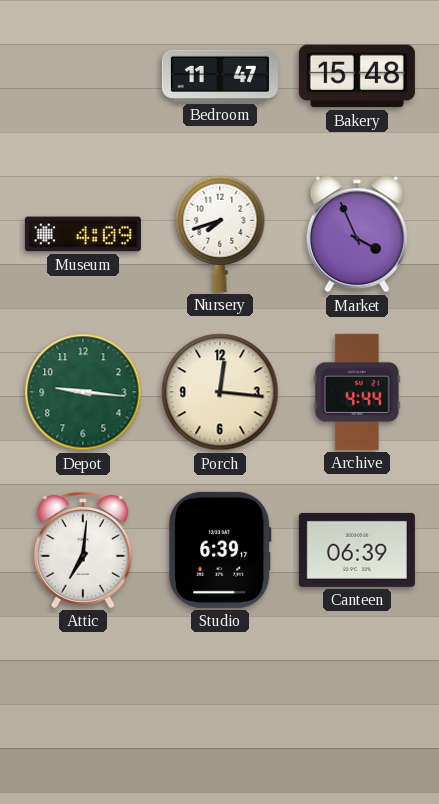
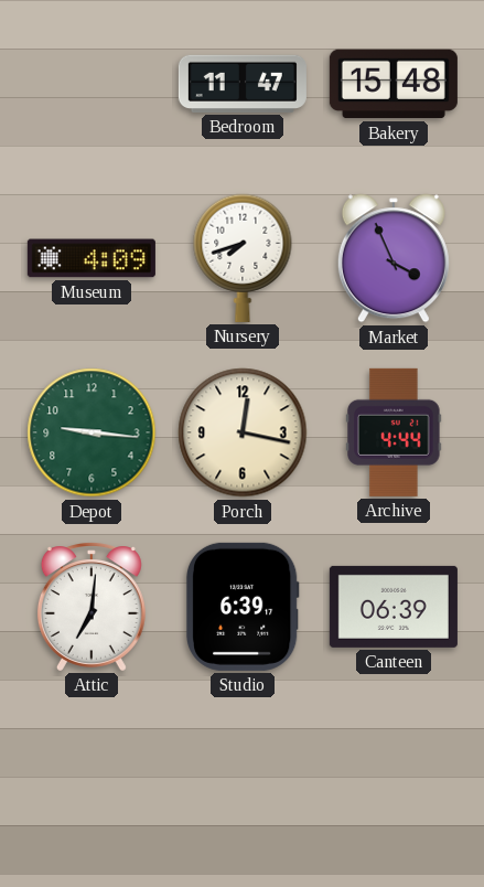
Porch: 12:16 -> 12:17 (243, 432)
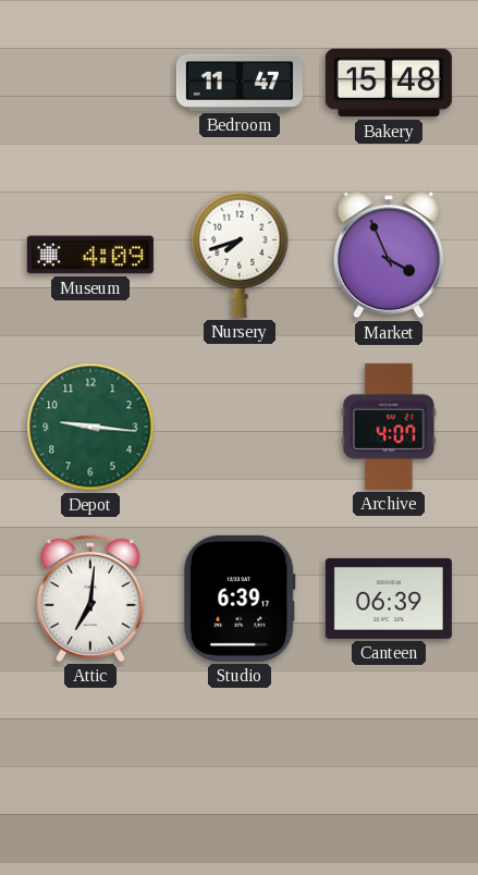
Porch: 12:17 -> none (243, 432)
Archive: 4:44 -> 4:07 (389, 427)
